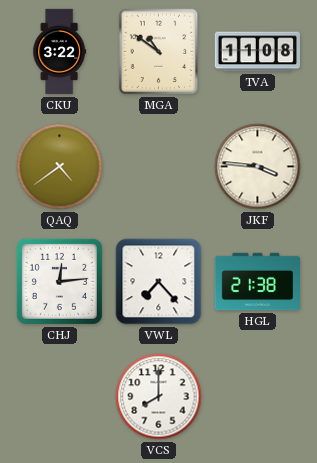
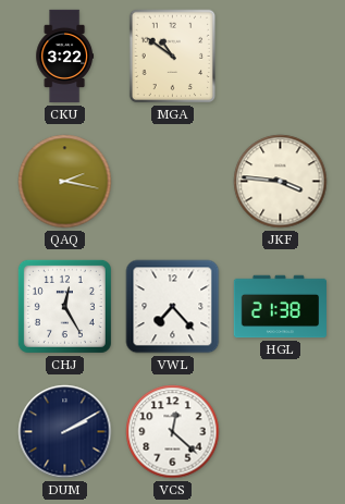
TVA: 11:08 -> none (257, 52)
QAQ: 4:39 -> 2:17 (65, 182)
CHJ: 12:14 -> 12:25 (64, 306)
DUM: none -> 2:10 (65, 432)
VCS: 8:00 -> 12:22 (173, 432)
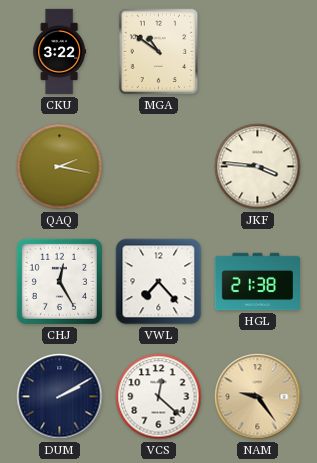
NAM: none -> 9:24 (258, 397)
